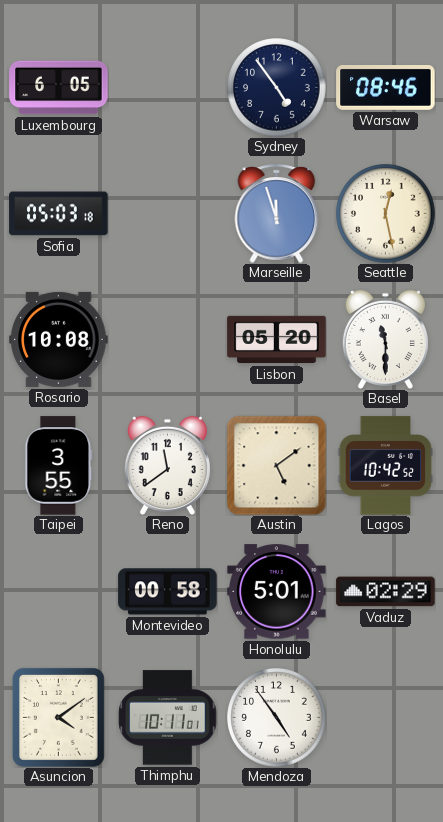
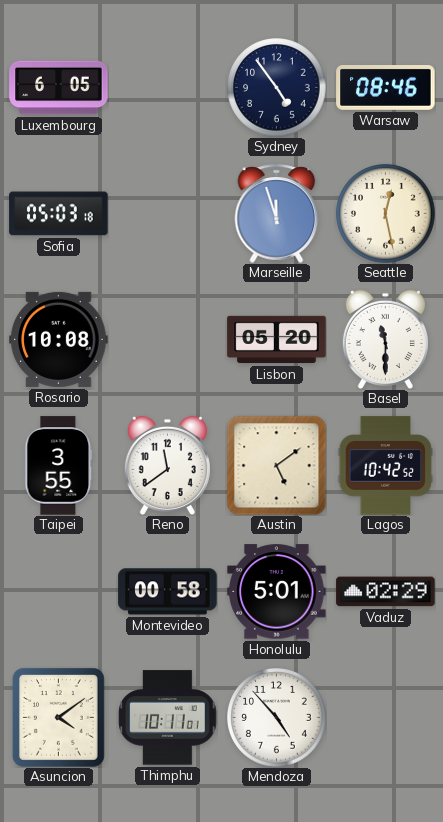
Mendoza: 4:54 -> 4:53 (277, 718)
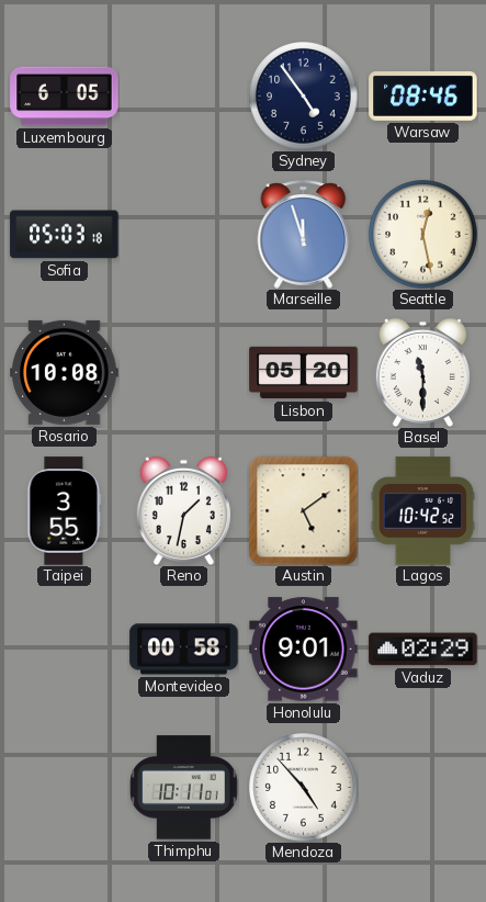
Reno: 11:39 -> 1:32 (183, 510)
Honolulu: 5:01 -> 9:01 (304, 650)
Asuncion: 4:09 -> none (58, 717)
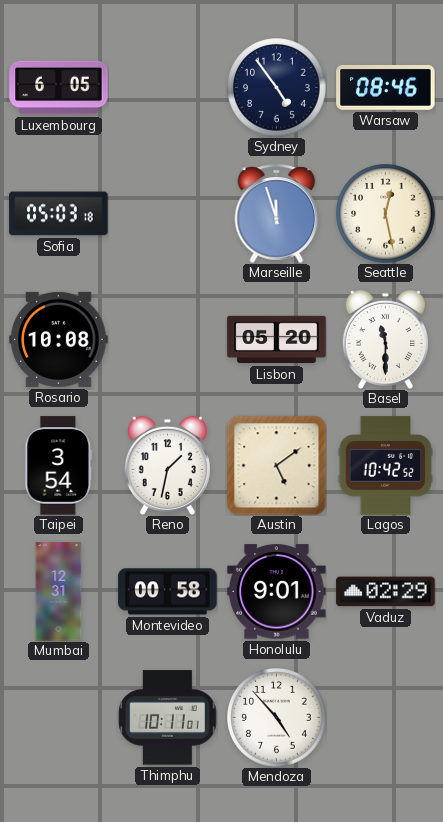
Taipei: 3:55 -> 3:54 (59, 466)
Mumbai: none -> 12:31 (59, 592)
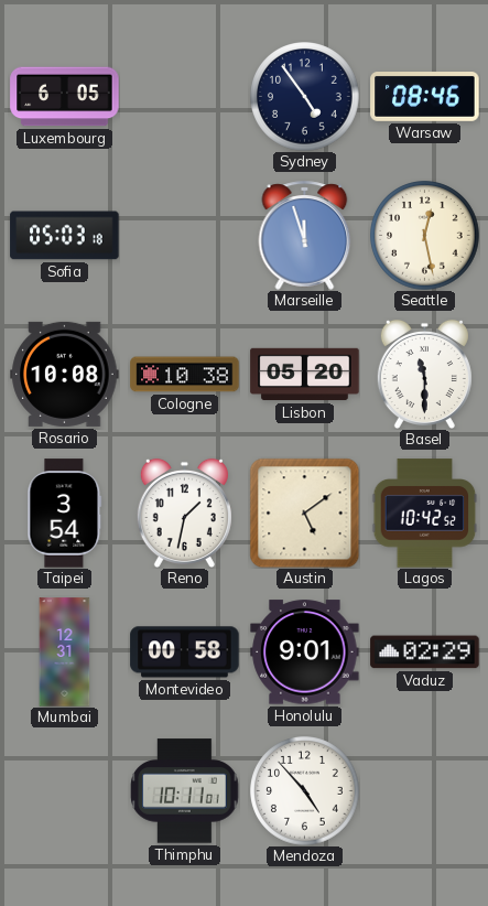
Cologne: none -> 10:38 (185, 375)
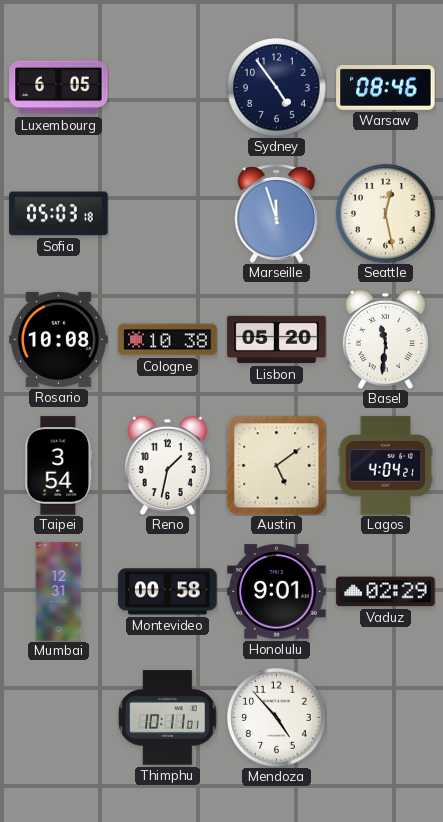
Basel: 11:30 -> 11:31 (385, 339)
Lagos: 10:42 -> 4:04 (386, 466)
